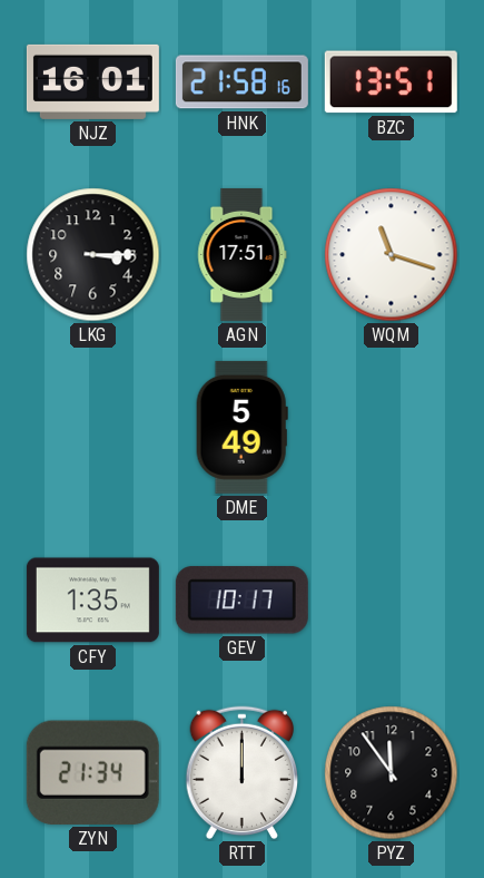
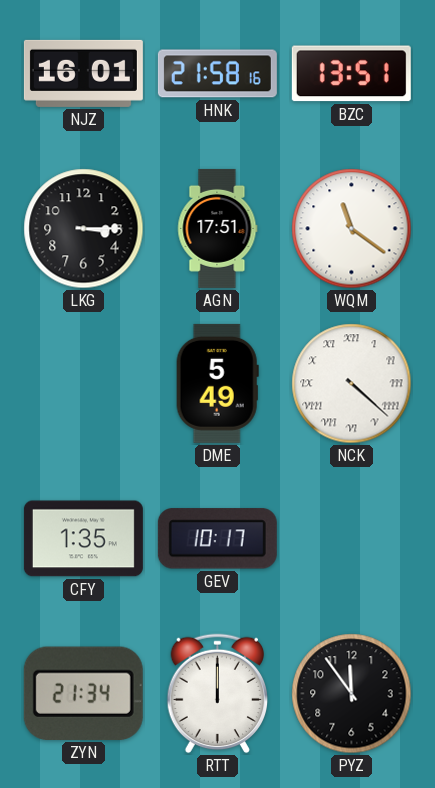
WQM: 11:18 -> 11:21 (352, 229)
NCK: none -> 4:22 (352, 384)
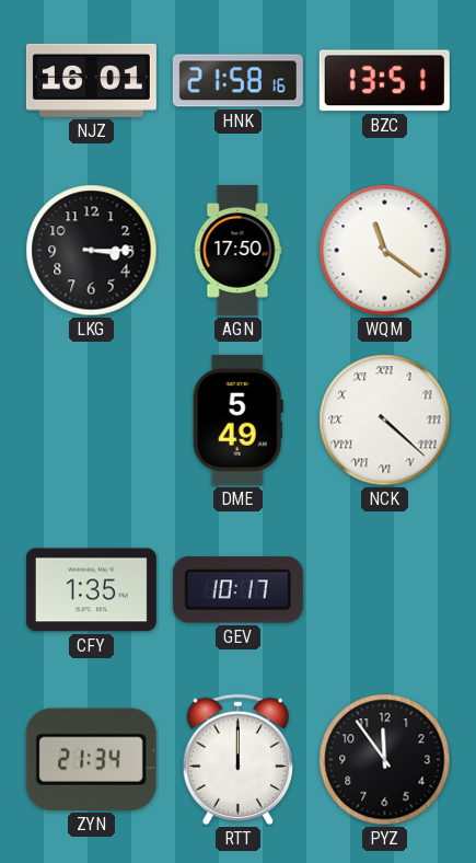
AGN: 17:51 -> 17:50 (239, 250)
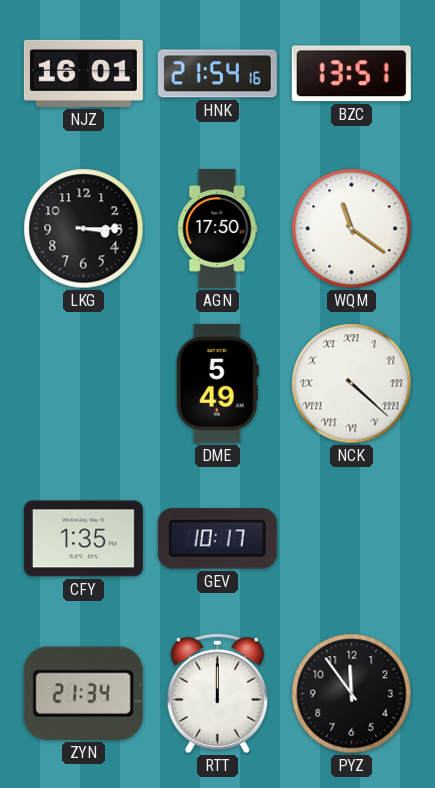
HNK: 21:58 -> 21:54 (217, 74)
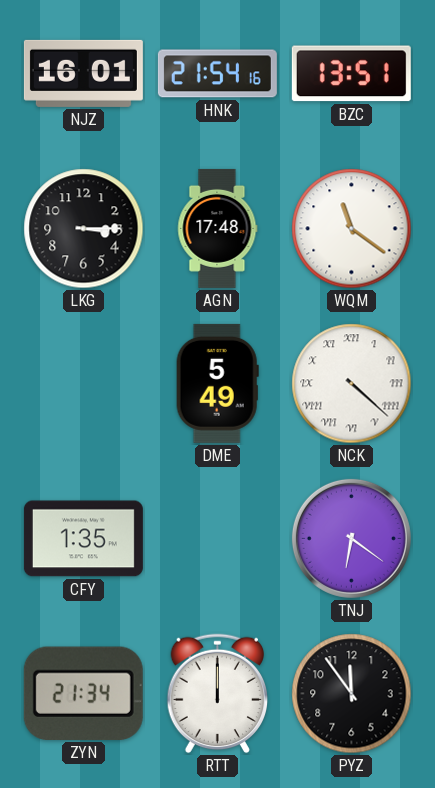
AGN: 17:50 -> 17:48 (218, 228)
GEV: 10:17 -> none (217, 539)
TNJ: none -> 6:21 (351, 538)
